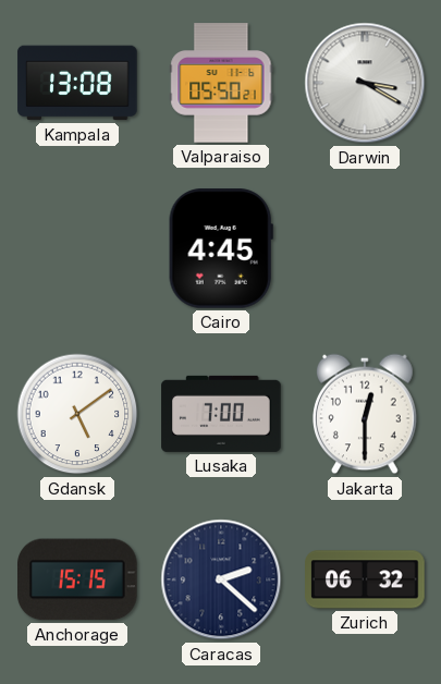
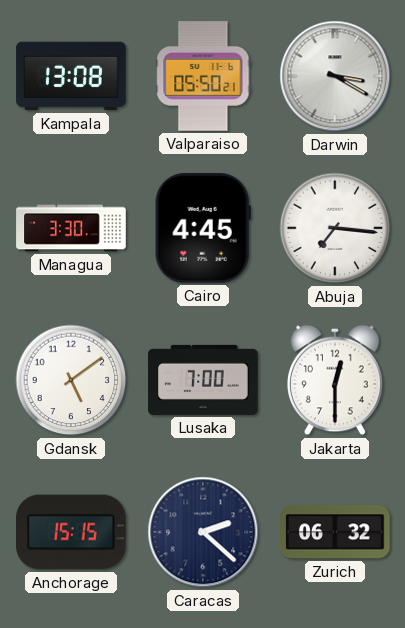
Managua: none -> 3:30 (71, 228)
Abuja: none -> 7:16 (335, 228)
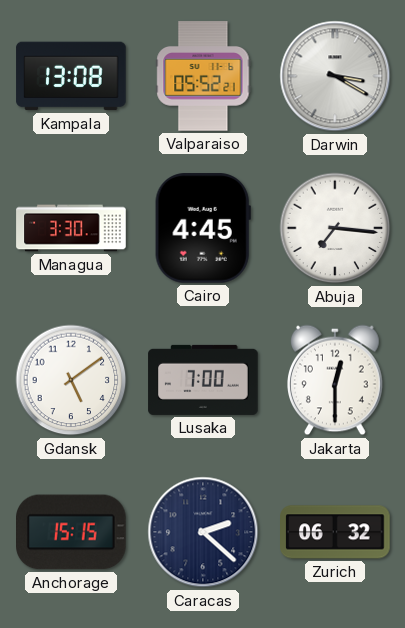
Valparaiso: 05:50 -> 05:52 (203, 76)
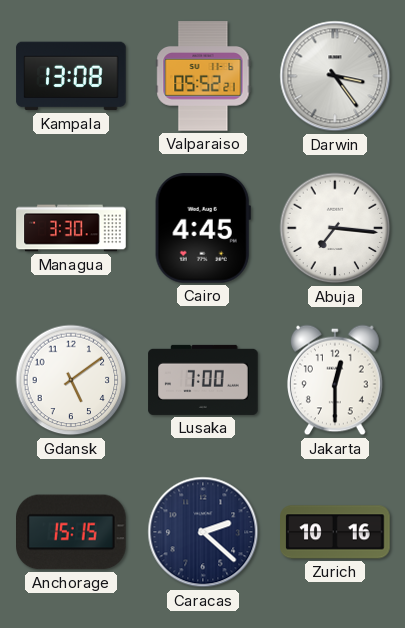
Darwin: 3:20 -> 3:24 (335, 76)
Zurich: 06:32 -> 10:16 (335, 532)
